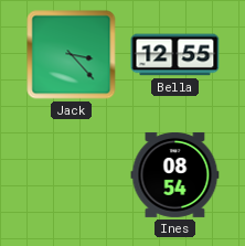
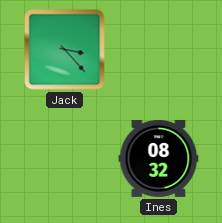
Bella: 12:55 -> none (175, 55)
Ines: 08:54 -> 08:32 (159, 158)
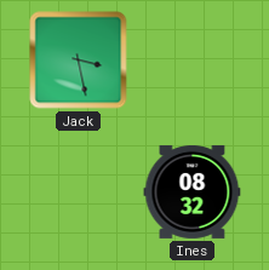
Jack: 3:23 -> 3:28 (79, 61)
